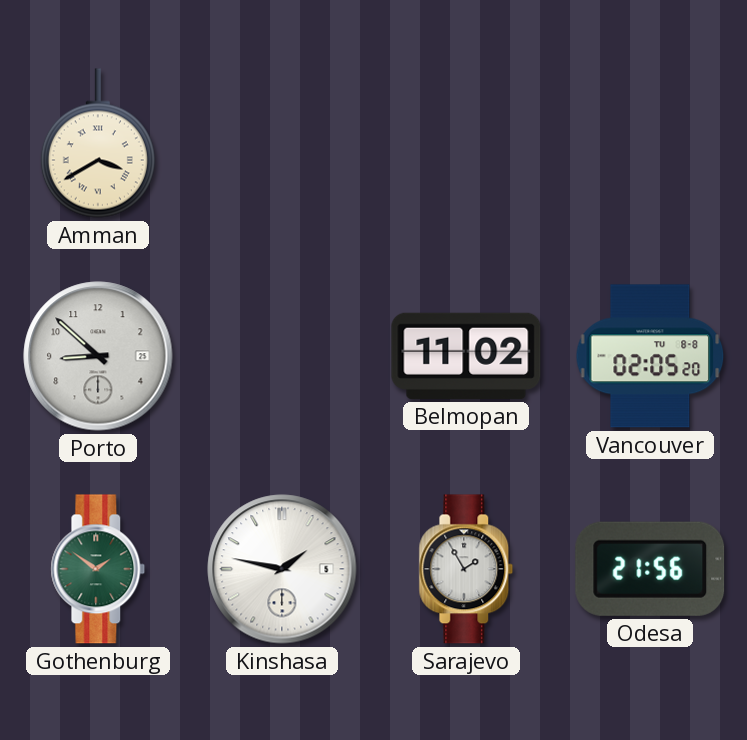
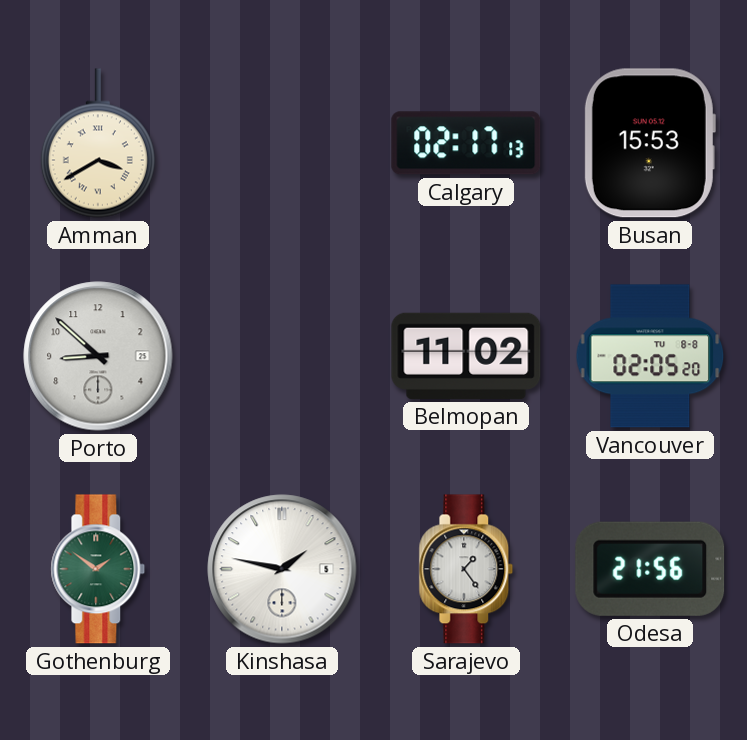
Calgary: none -> 02:17 (466, 143)
Busan: none -> 15:53 (650, 143)
Sarajevo: 1:55 -> 1:24 (466, 569)
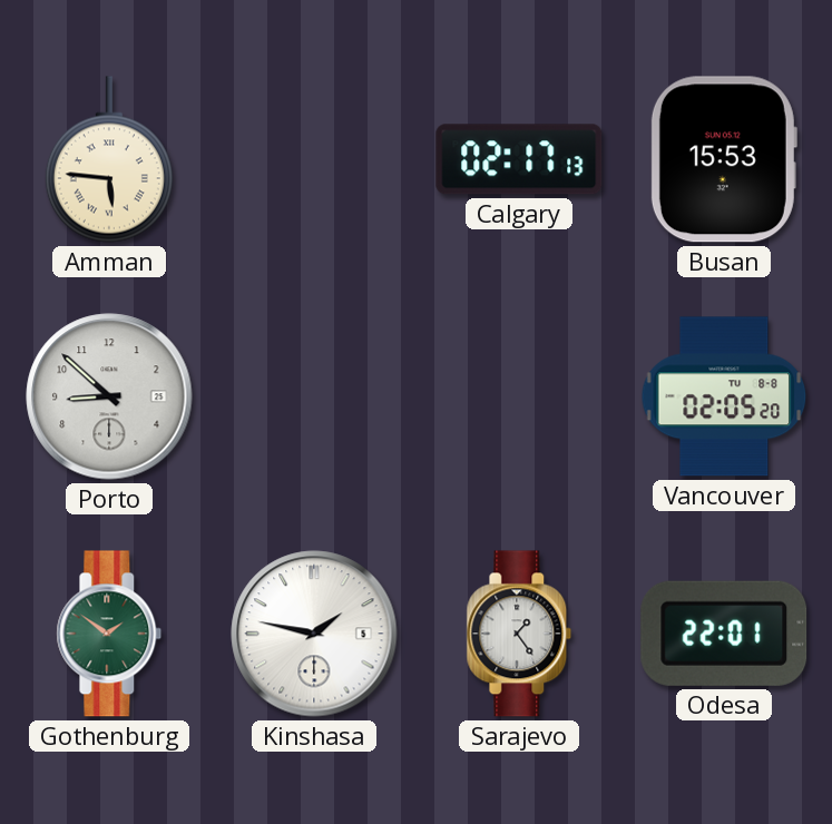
Amman: 3:40 -> 5:46 (109, 159)
Belmopan: 11:02 -> none (466, 356)
Odesa: 21:56 -> 22:01 (724, 634)
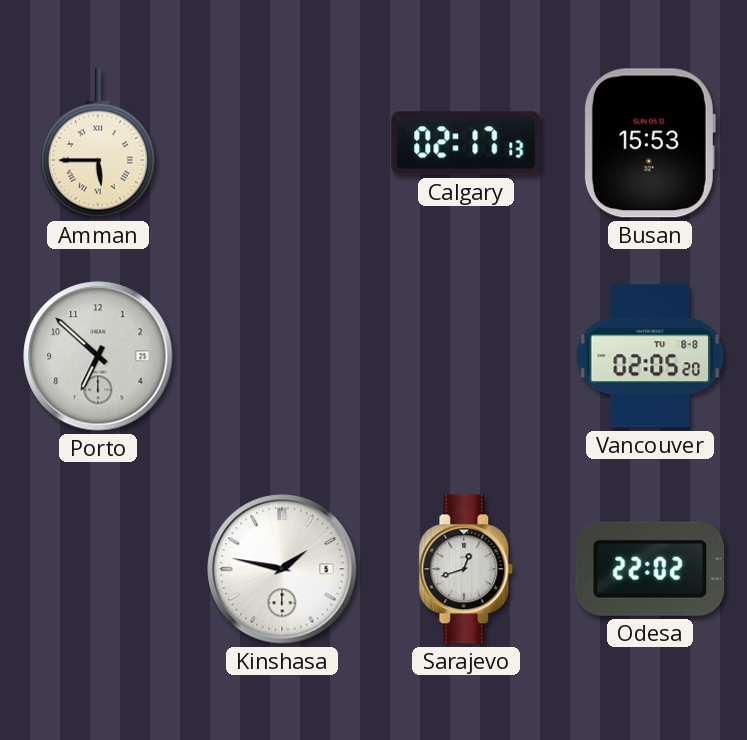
Amman: 5:46 -> 5:45 (98, 143)
Porto: 8:52 -> 6:52 (98, 356)
Gothenburg: 1:51 -> none (109, 634)
Sarajevo: 1:24 -> 12:42 (466, 569)
Odesa: 22:01 -> 22:02 (650, 569)
